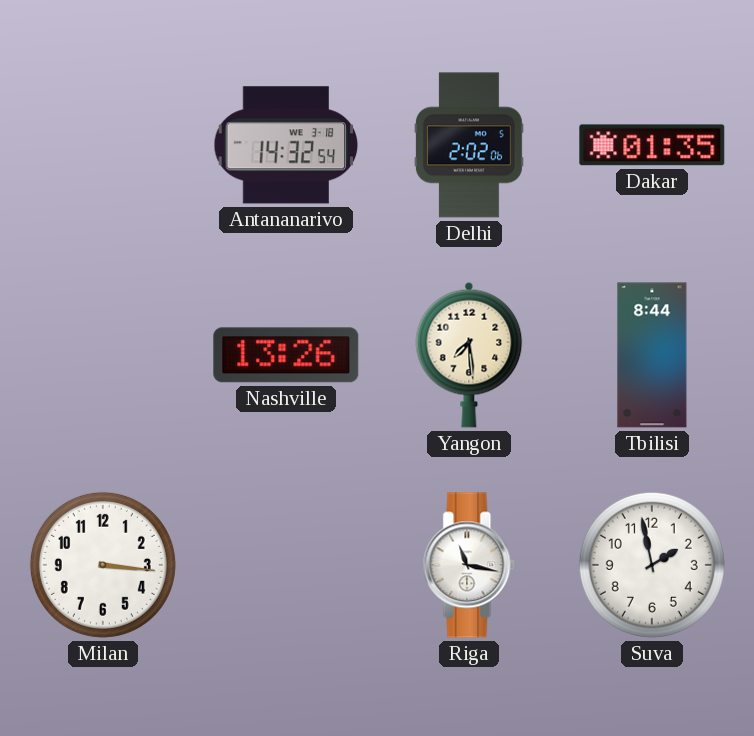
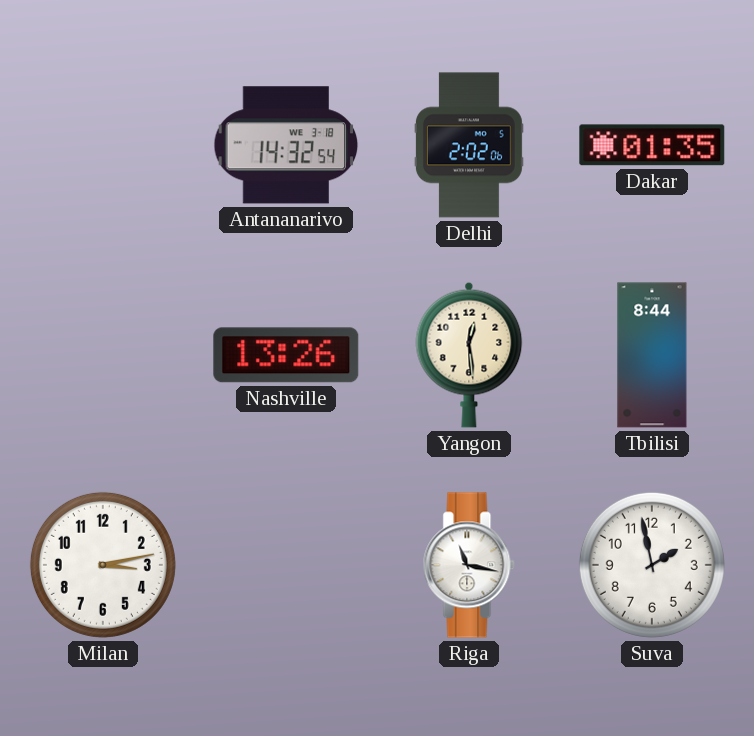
Yangon: 7:29 -> 12:29 (469, 355)
Milan: 3:16 -> 3:13 (103, 565)
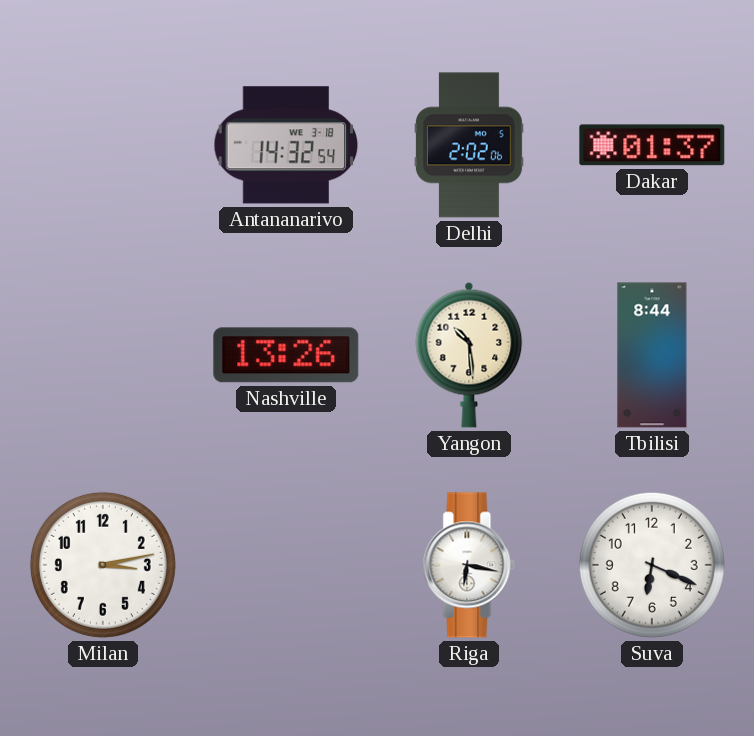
Dakar: 01:35 -> 01:37 (652, 145)
Yangon: 12:29 -> 10:29 (469, 355)
Riga: 11:17 -> 6:17 (469, 565)
Suva: 1:58 -> 6:19 (652, 565)
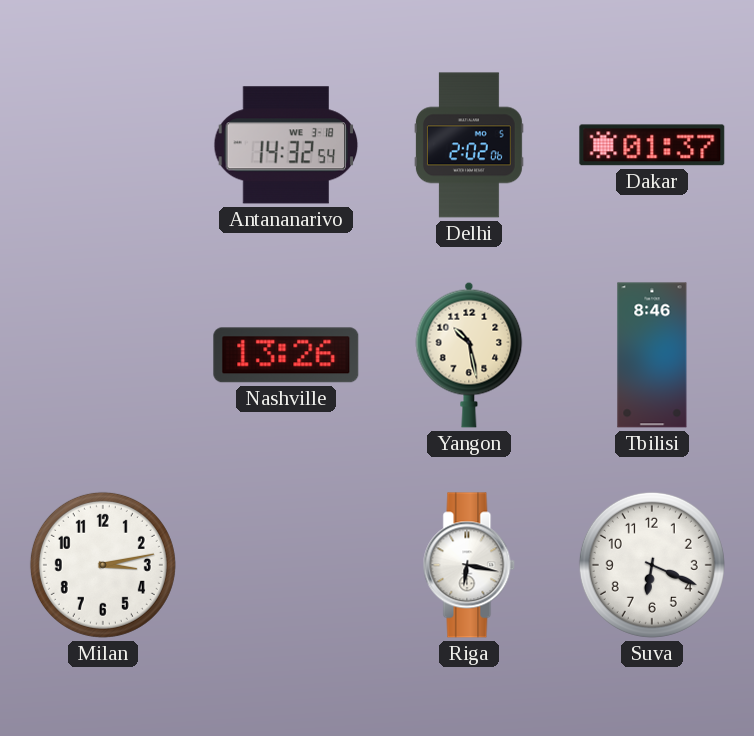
Yangon: 10:29 -> 10:28 (469, 355)
Tbilisi: 8:44 -> 8:46 (652, 355)
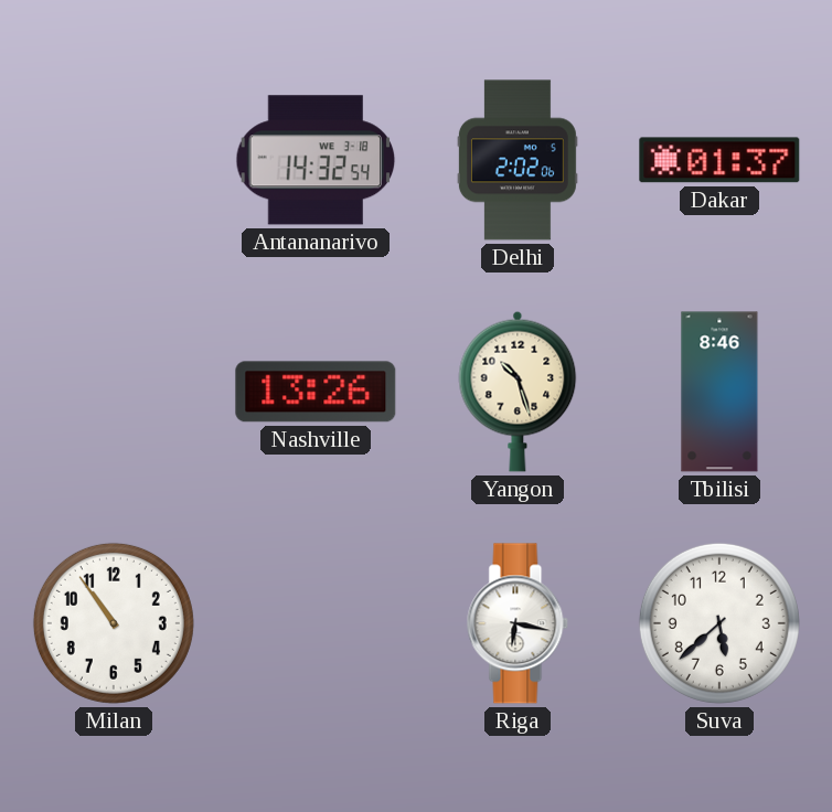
Yangon: 10:28 -> 10:27 (518, 392)
Milan: 3:13 -> 10:54 (114, 623)
Suva: 6:19 -> 5:38 (719, 623)
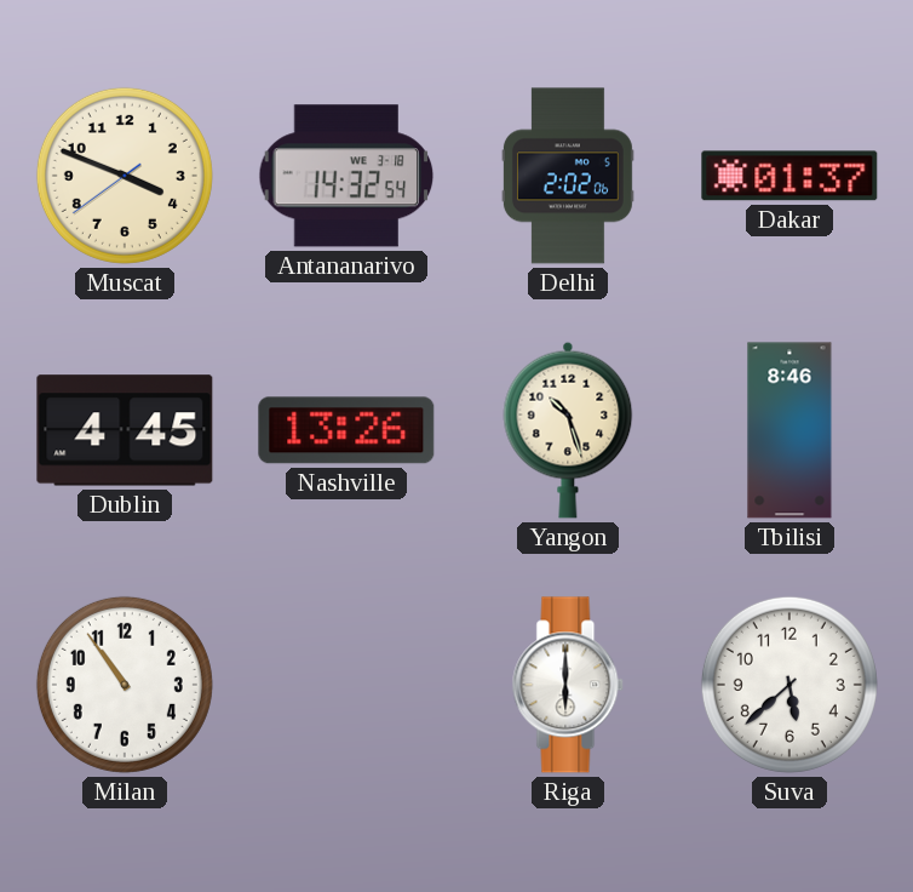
Muscat: none -> 3:48 (125, 176)
Dublin: none -> 4:45 (125, 430)
Riga: 6:17 -> 6:00 (568, 685)
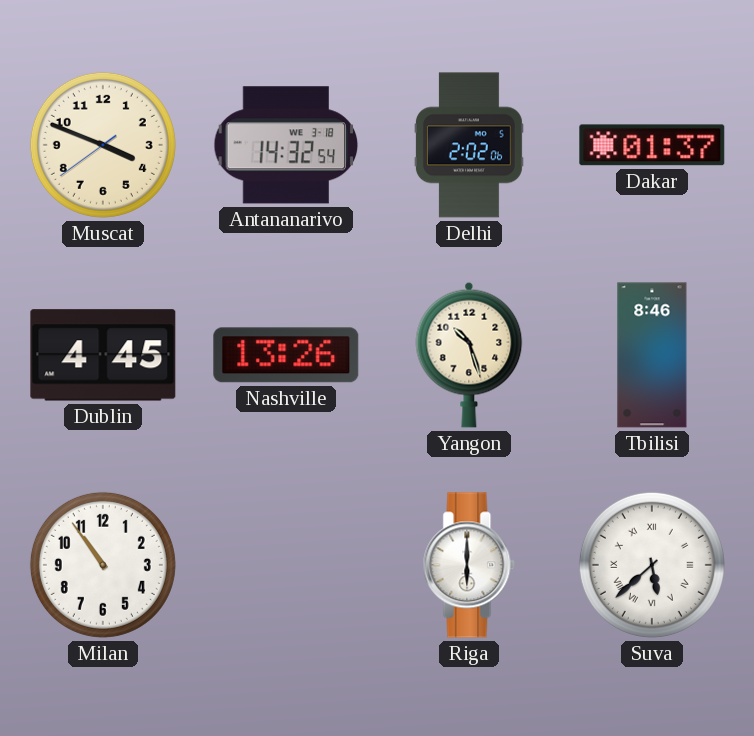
Suva numerals: Arabic -> Roman (652, 565)
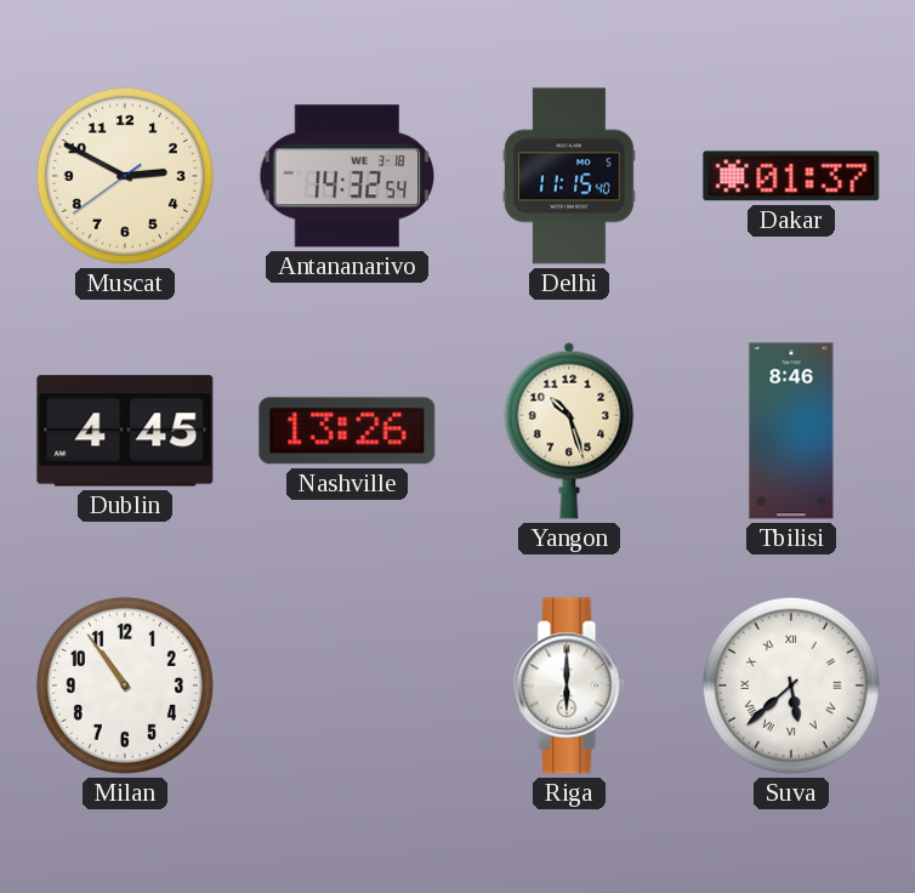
Muscat: 3:48 -> 2:49 (125, 176)
Delhi: 2:02 -> 11:15 (569, 176)
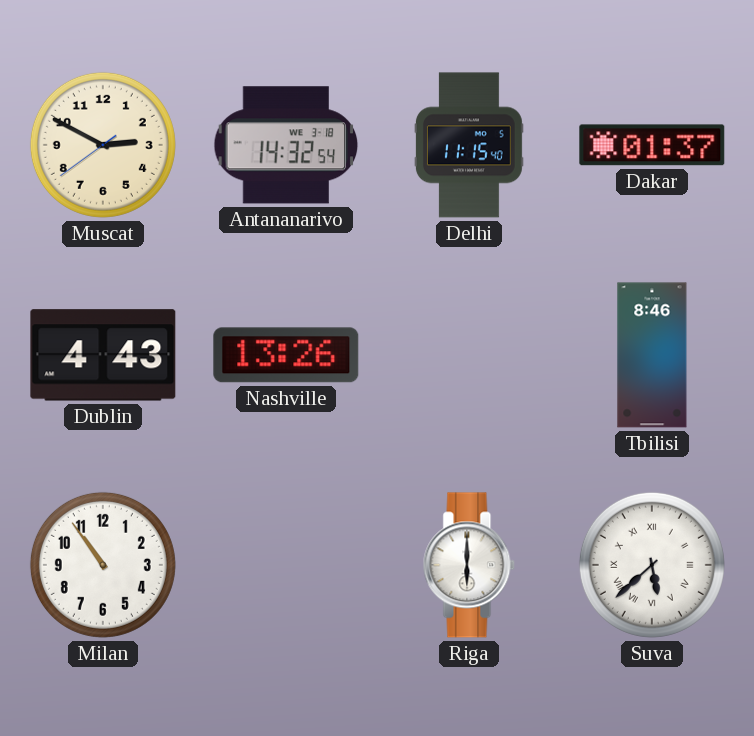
Dublin: 4:45 -> 4:43 (103, 355)
Yangon: 10:27 -> none (569, 431)
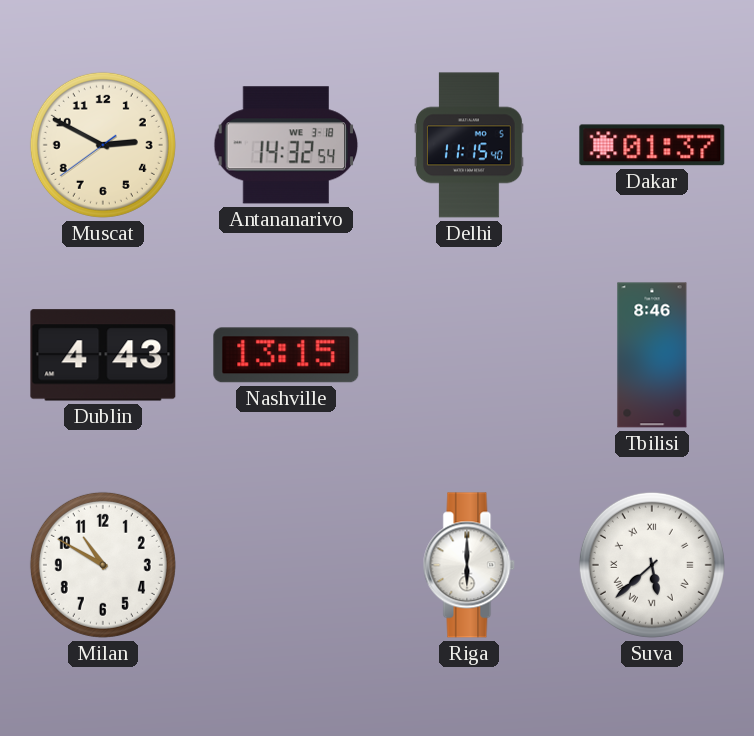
Nashville: 13:26 -> 13:15 (286, 355)
Milan: 10:54 -> 10:50 (103, 565)
